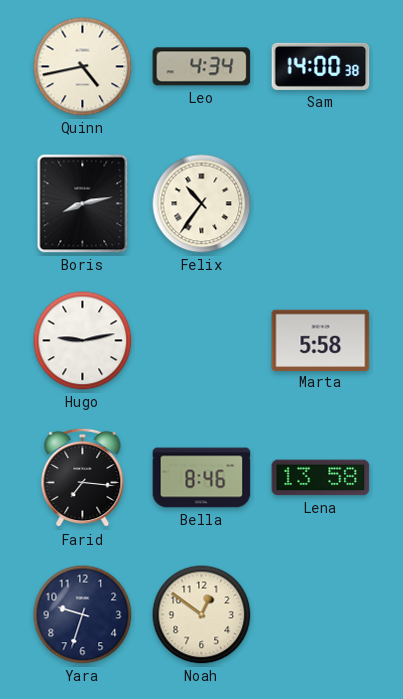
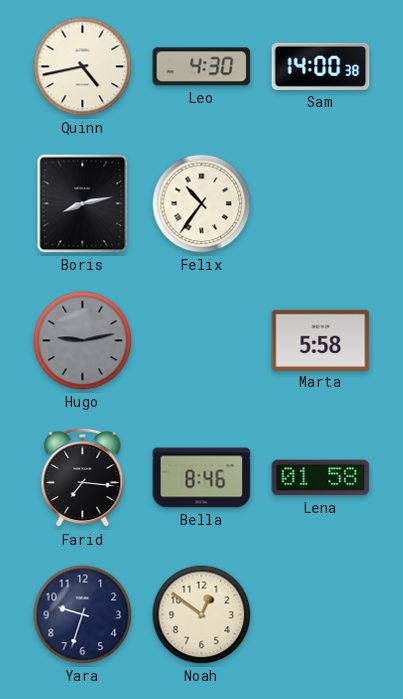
Leo: 4:34 -> 4:30 (202, 67)
Hugo dial: white -> grey (83, 341)
Lena: 13:58 -> 01:58 (321, 478)
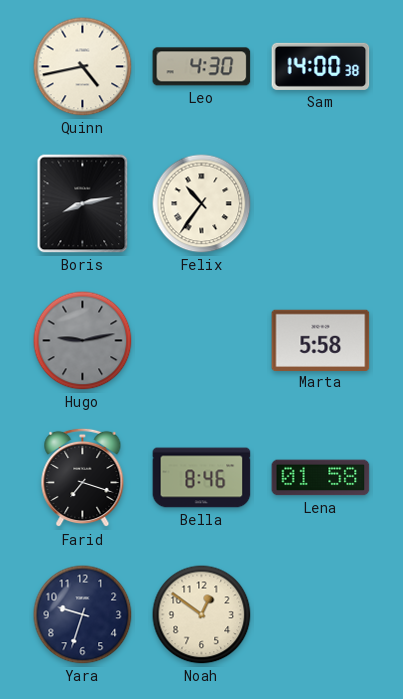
Farid: 7:16 -> 7:18 (83, 478)
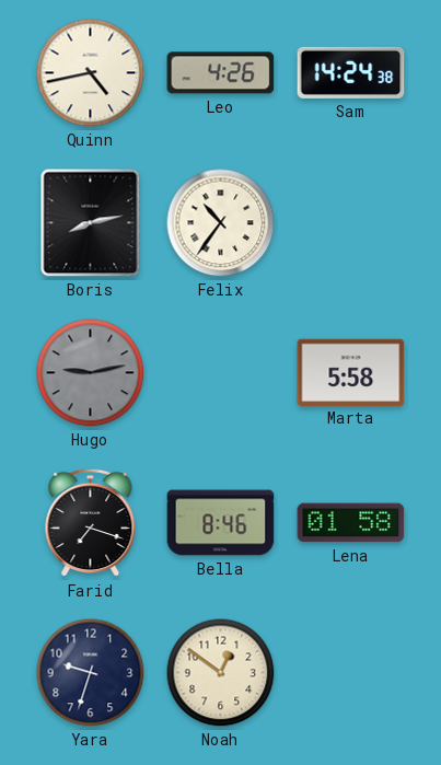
Leo: 4:30 -> 4:26 (221, 73)
Sam: 14:00 -> 14:24 (351, 72)
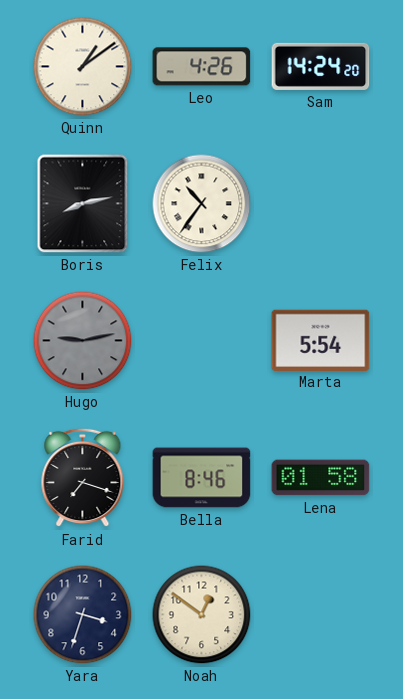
Quinn: 4:43 -> 1:09 (83, 67)
Sam: 14:24:38 -> 14:24:20 (321, 66)
Marta: 5:58 -> 5:54 (321, 340)
Yara: 9:33 -> 3:33 (83, 615)
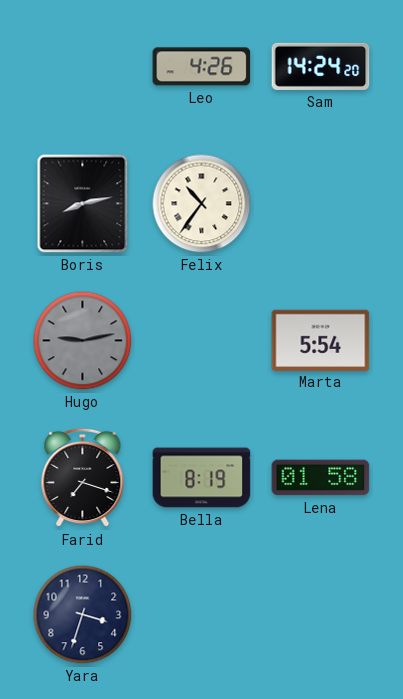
Quinn: 1:09 -> none (83, 67)
Bella: 8:46 -> 8:19 (202, 478)
Noah: 12:51 -> none (202, 615)
